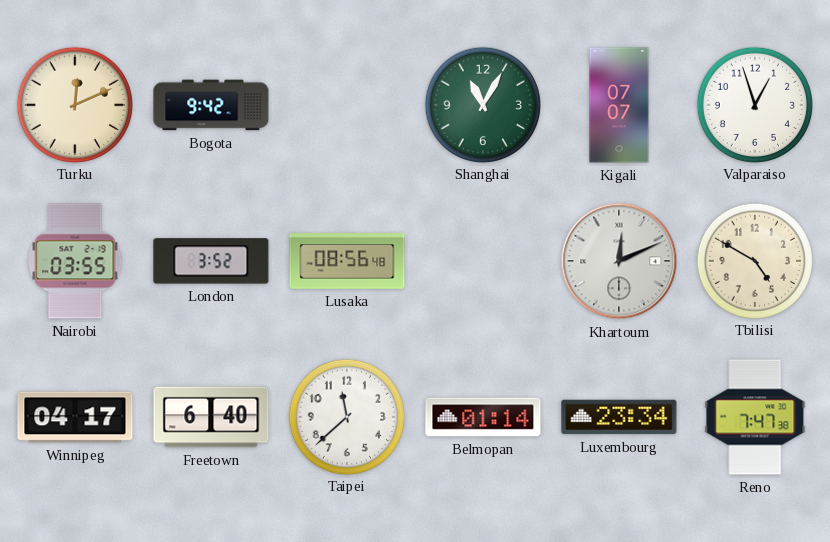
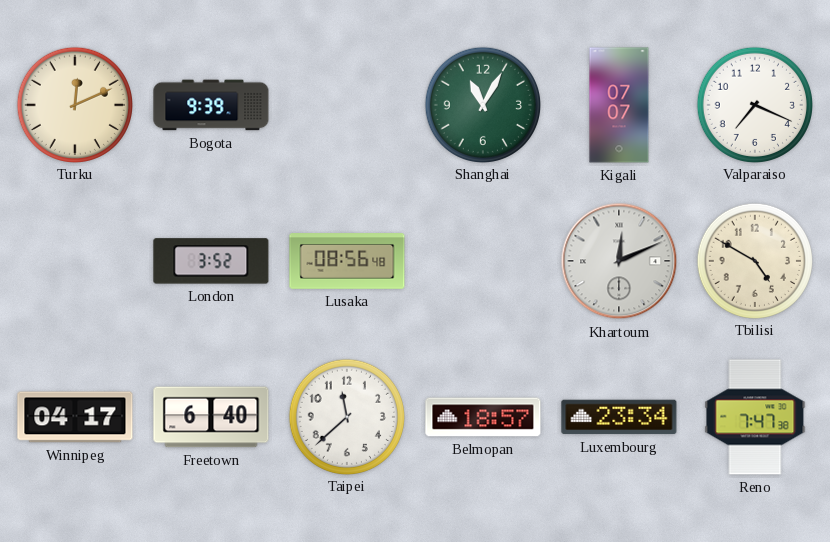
Bogota: 9:42 -> 9:39 (211, 105)
Valparaiso: 12:57 -> 7:19 (754, 104)
Nairobi: 03:55 -> none (75, 261)
Belmopan: 01:14 -> 18:57 (483, 417)
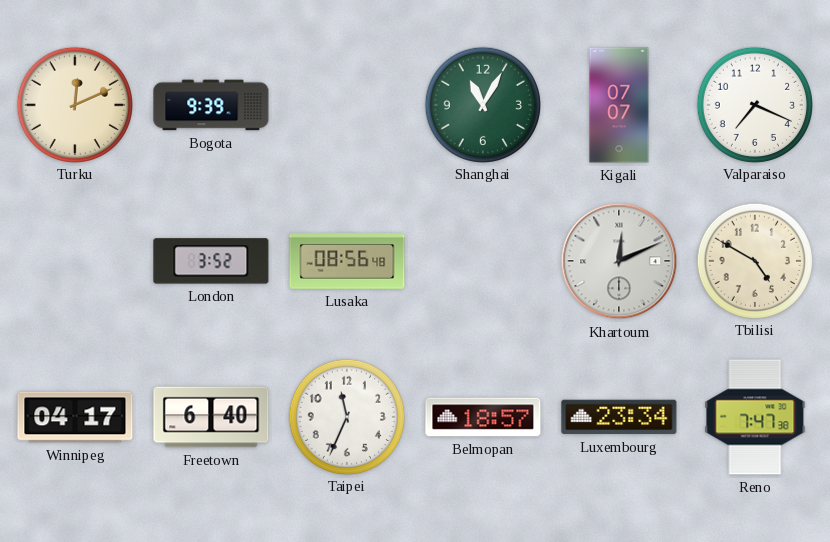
Taipei: 11:38 -> 11:34 (346, 416)
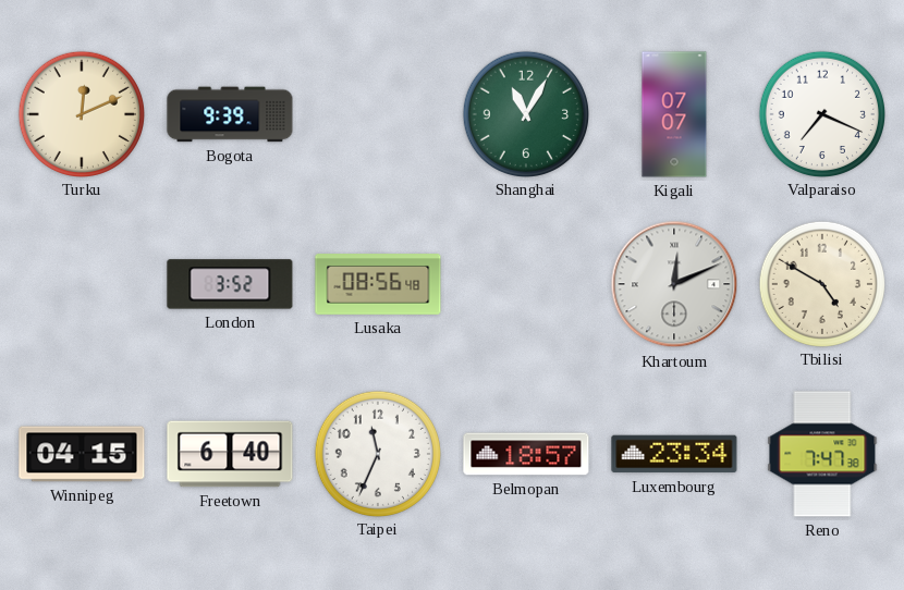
Winnipeg: 04:17 -> 04:15 (82, 454)
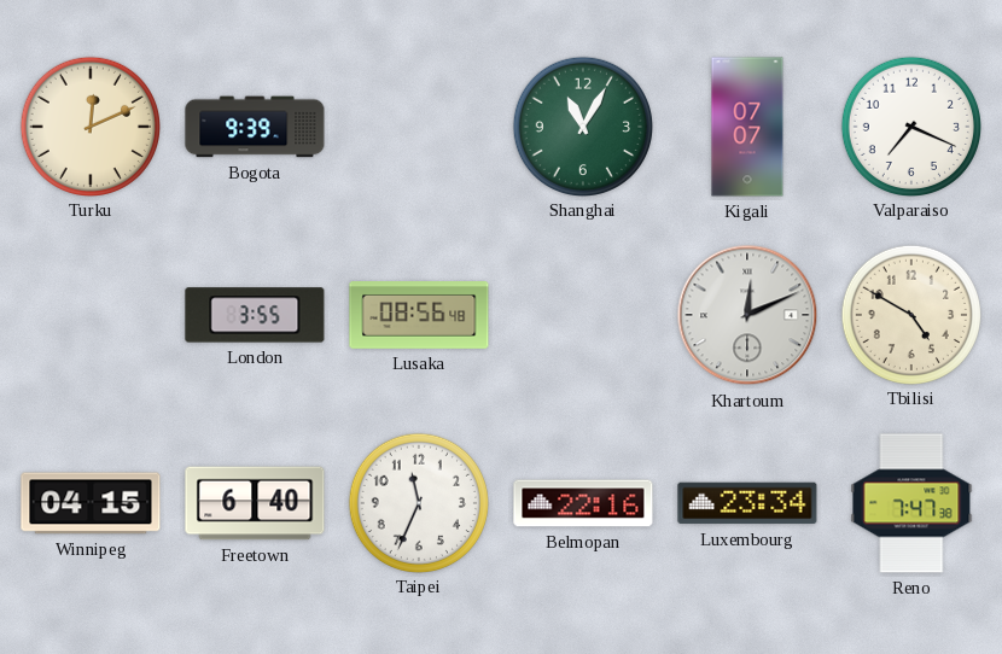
London: 3:52 -> 3:55 (255, 315)
Belmopan: 18:57 -> 22:16 (583, 503)
